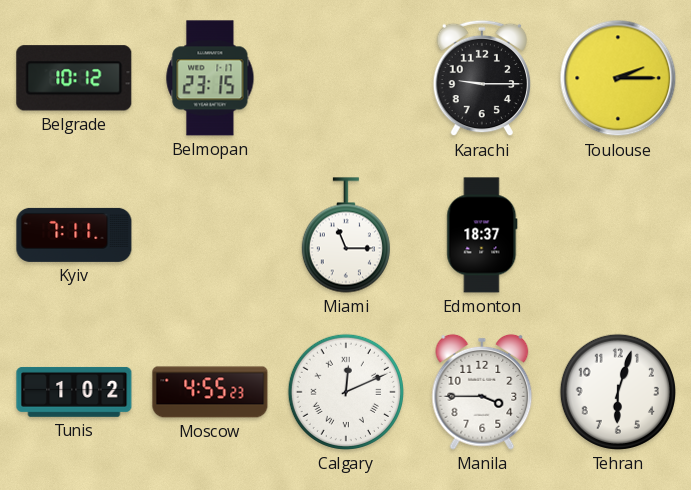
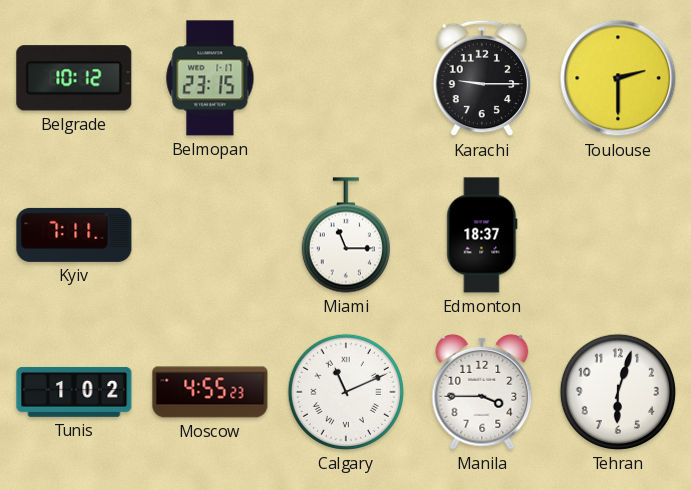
Toulouse: 2:15 -> 2:30 (618, 78)
Calgary: 12:11 -> 11:11 (346, 392)
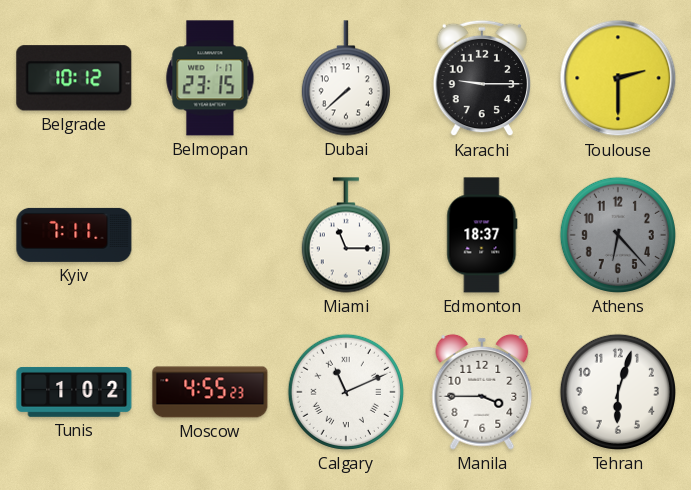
Dubai: none -> 7:38 (346, 78)
Athens: none -> 6:23 (618, 235)
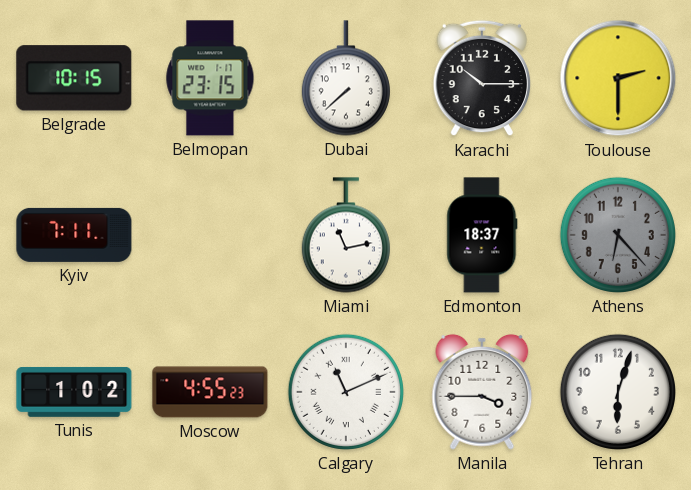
Belgrade: 10:12 -> 10:15 (74, 78)
Karachi: 9:15 -> 10:15 (482, 78)
Miami: 11:15 -> 11:13 (346, 235)
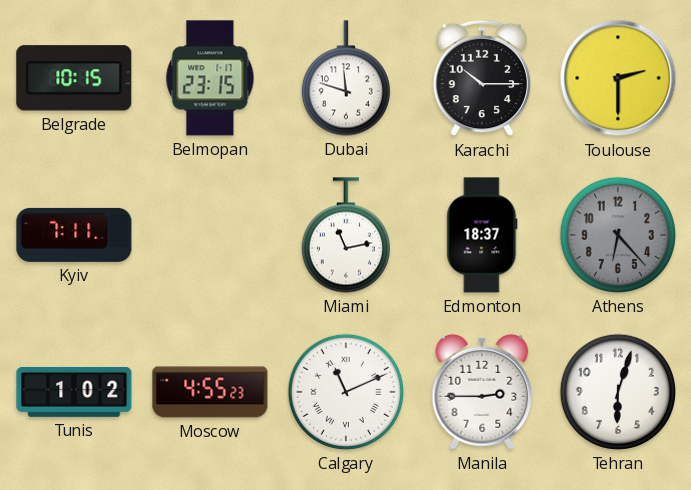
Dubai: 7:38 -> 11:48 (346, 78)
Manila: 3:45 -> 2:45 (482, 392)
